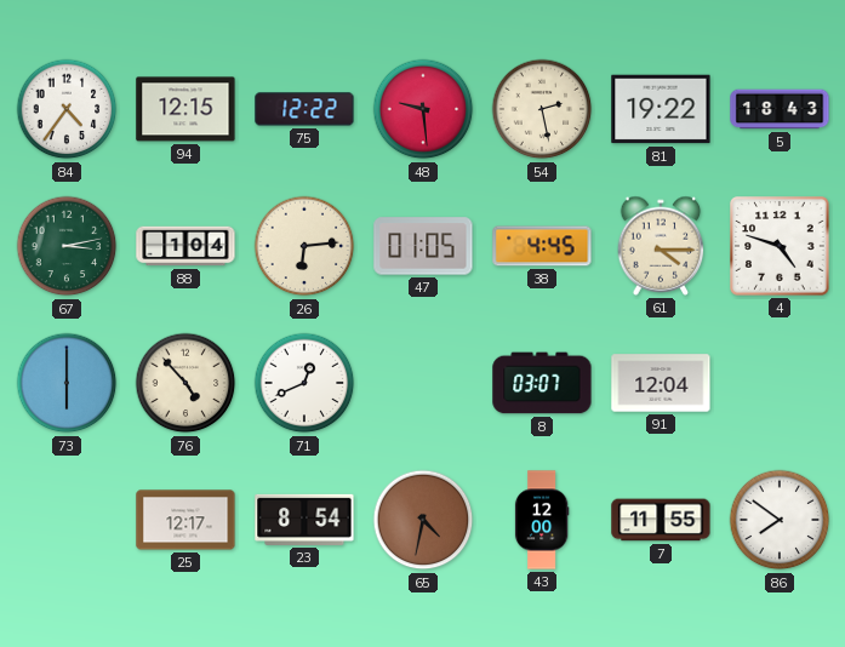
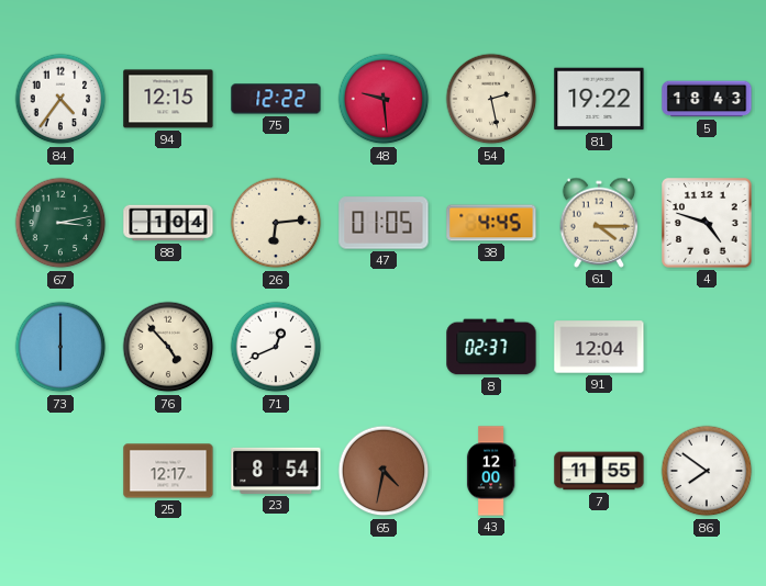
8: 03:07 -> 02:37 (491, 347)
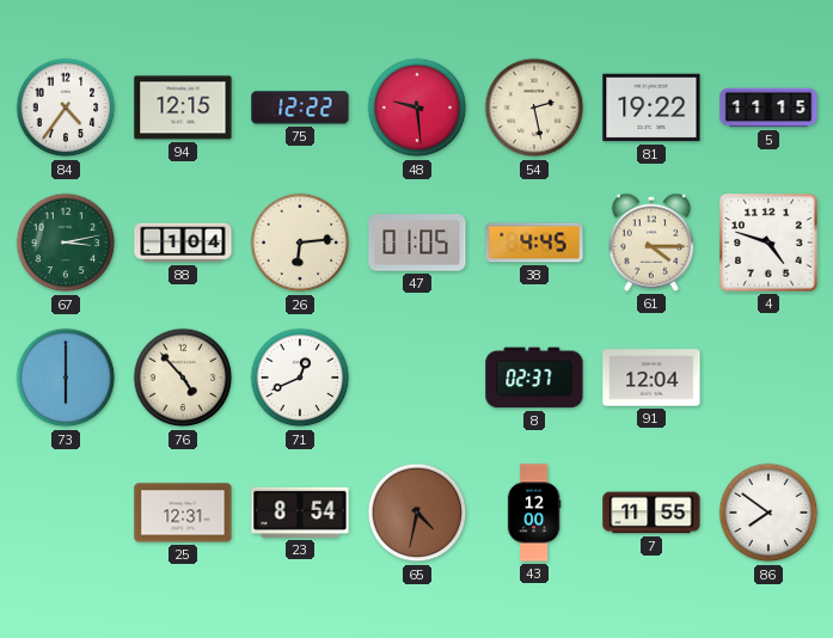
5: 18:43 -> 11:15 (768, 108)
25: 12:17 -> 12:31 (183, 513)
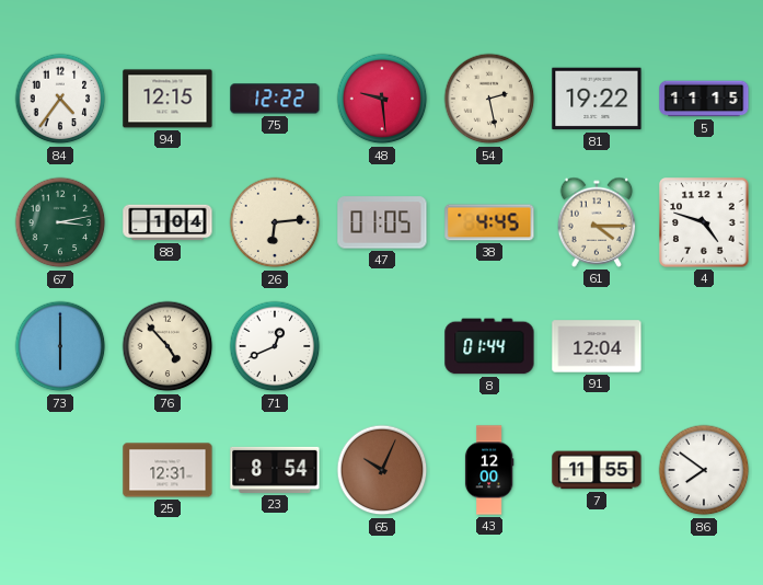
8: 02:37 -> 01:44 (489, 346)
65: 4:32 -> 10:04 (382, 470)
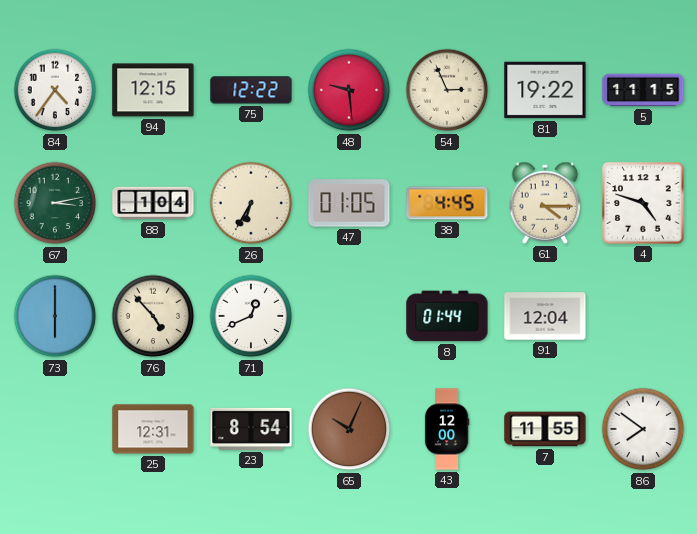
54: 2:28 -> 2:56 (447, 90)
26: 6:14 -> 6:35 (251, 203)
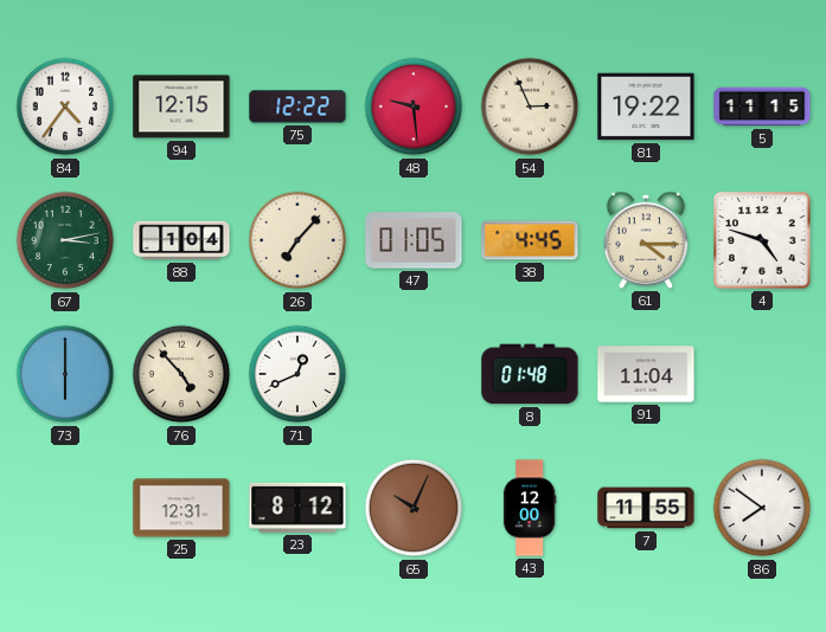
26: 6:35 -> 7:07 (297, 240)
8: 01:44 -> 01:48 (530, 374)
91: 12:04 -> 11:04 (646, 374)
23: 8:54 -> 8:12 (297, 508)
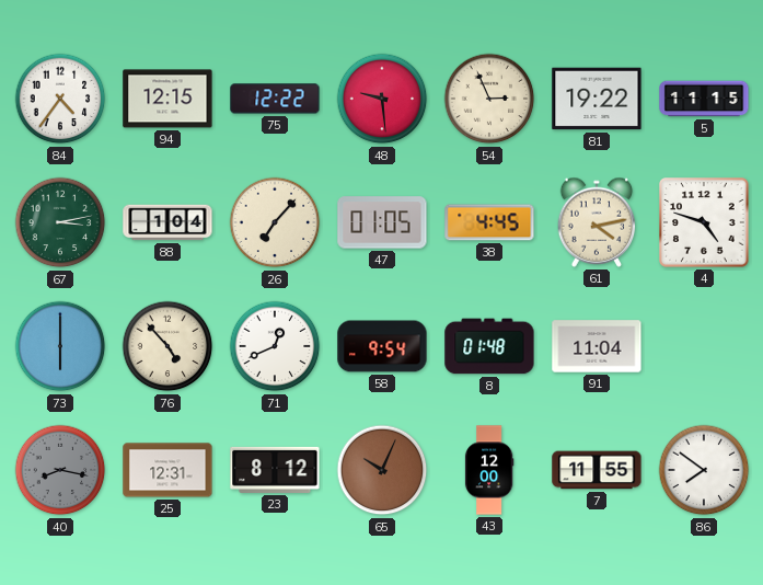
61: 4:15 -> 4:13 (597, 222)
58: none -> 9:54 (382, 346)
40: none -> 8:17 (60, 470)
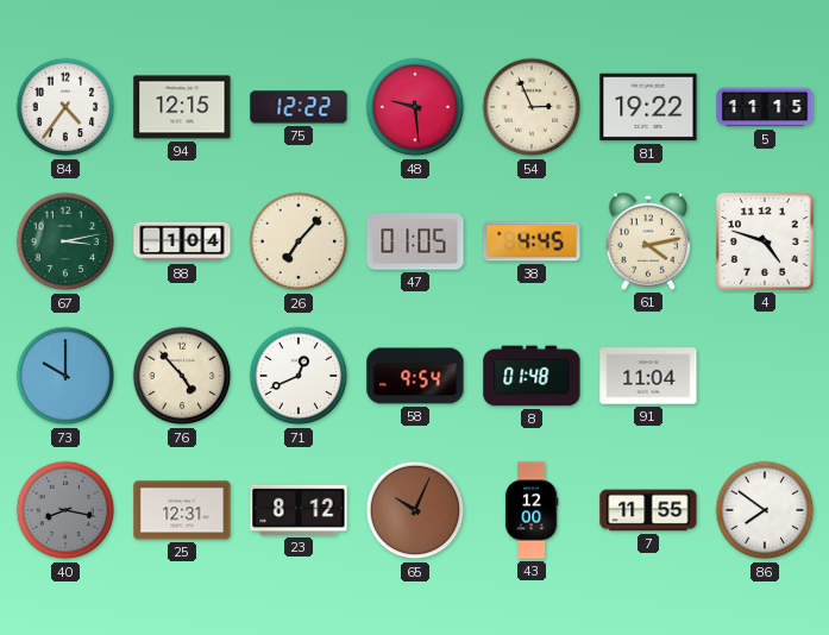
73: 6:00 -> 10:00 (65, 376)
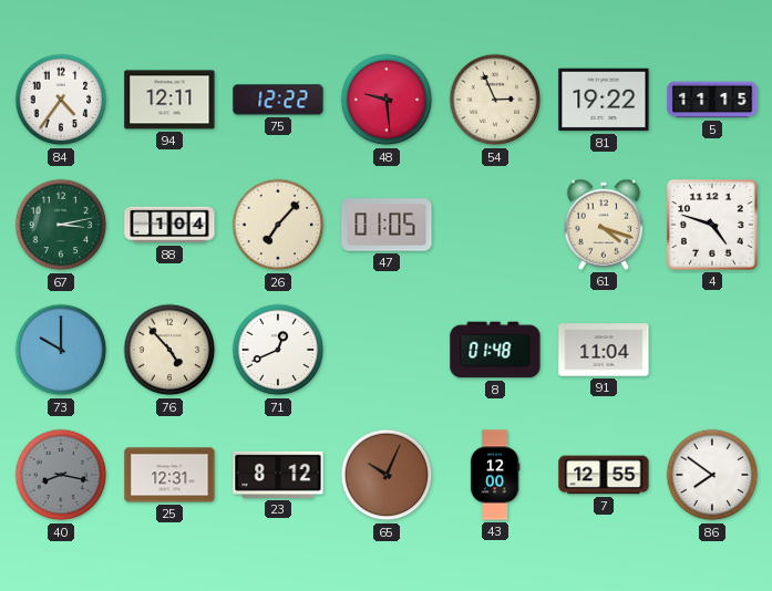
94: 12:15 -> 12:11 (169, 100)
38: 4:45 -> none (532, 241)
61: 4:13 -> 4:18 (604, 225)
58: 9:54 -> none (415, 376)
7: 11:55 -> 12:55 (604, 475)
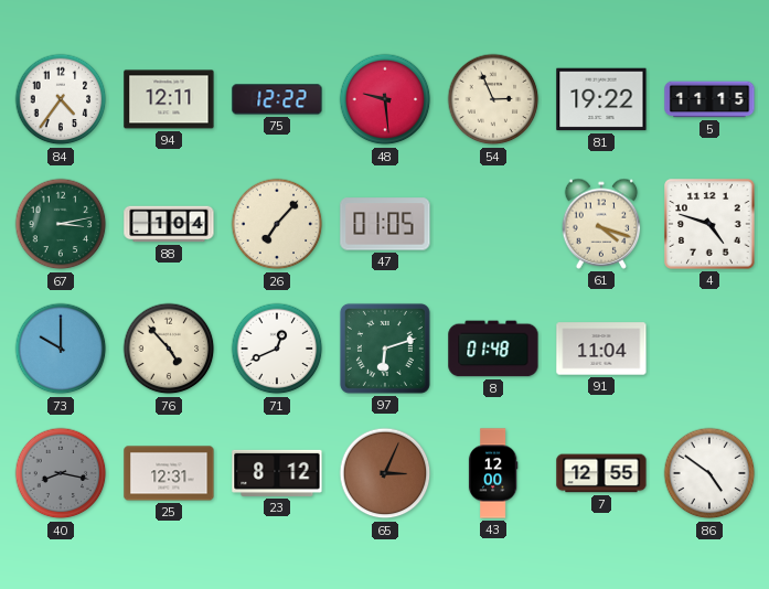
97: none -> 6:12 (385, 349)
65: 10:04 -> 3:04 (385, 473)
86: 7:51 -> 4:51 (709, 473)
